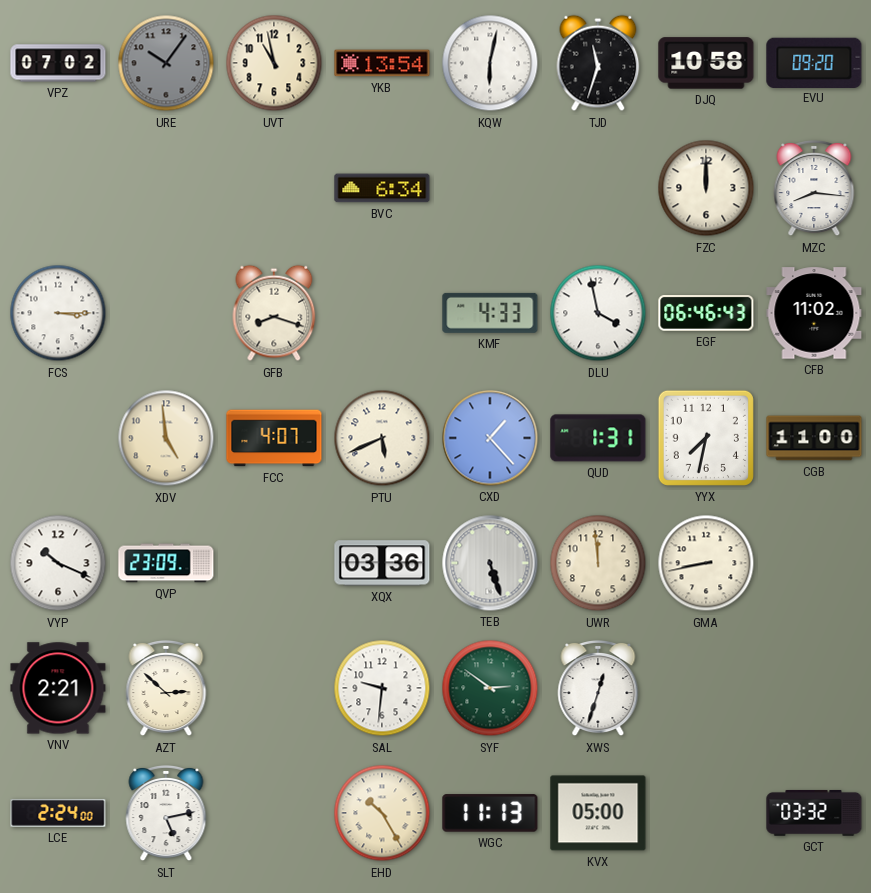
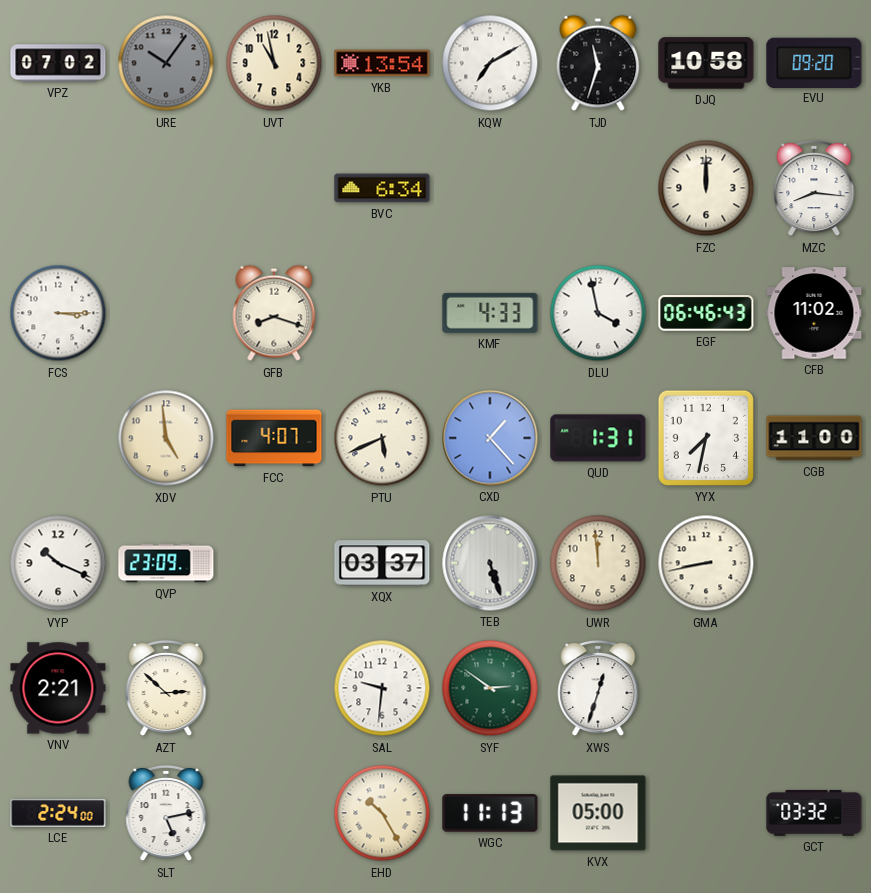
KQW: 6:02 -> 7:10 (490, 63)
XQX: 03:36 -> 03:37 (382, 563)
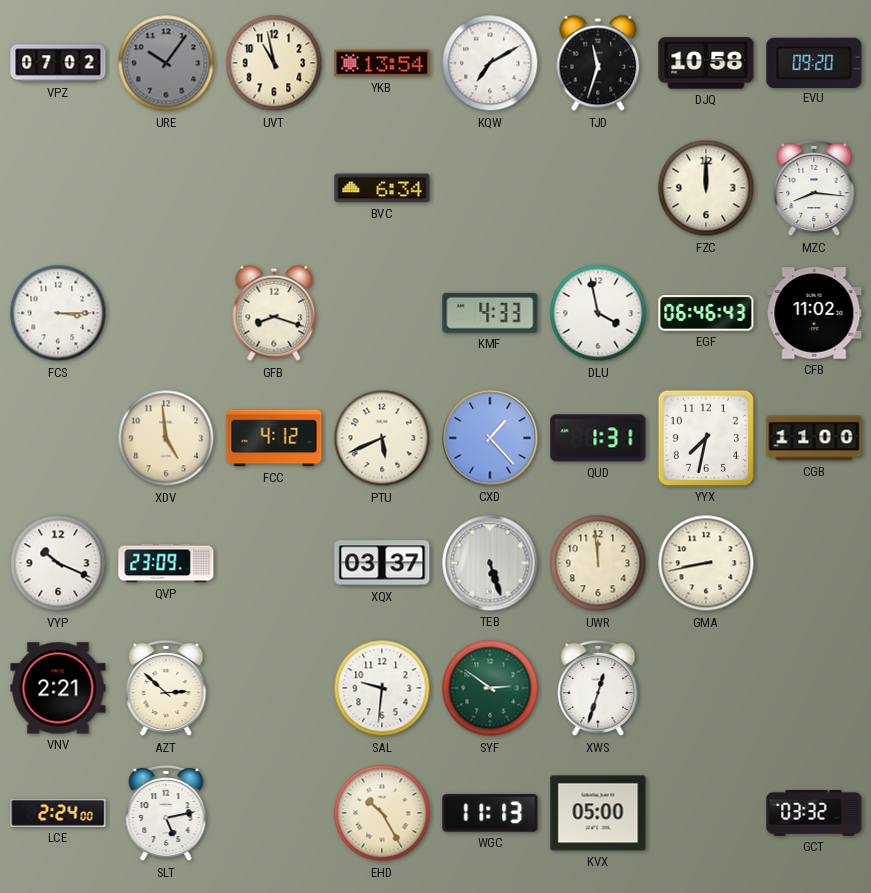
FCC: 4:07 -> 4:12 (274, 438)
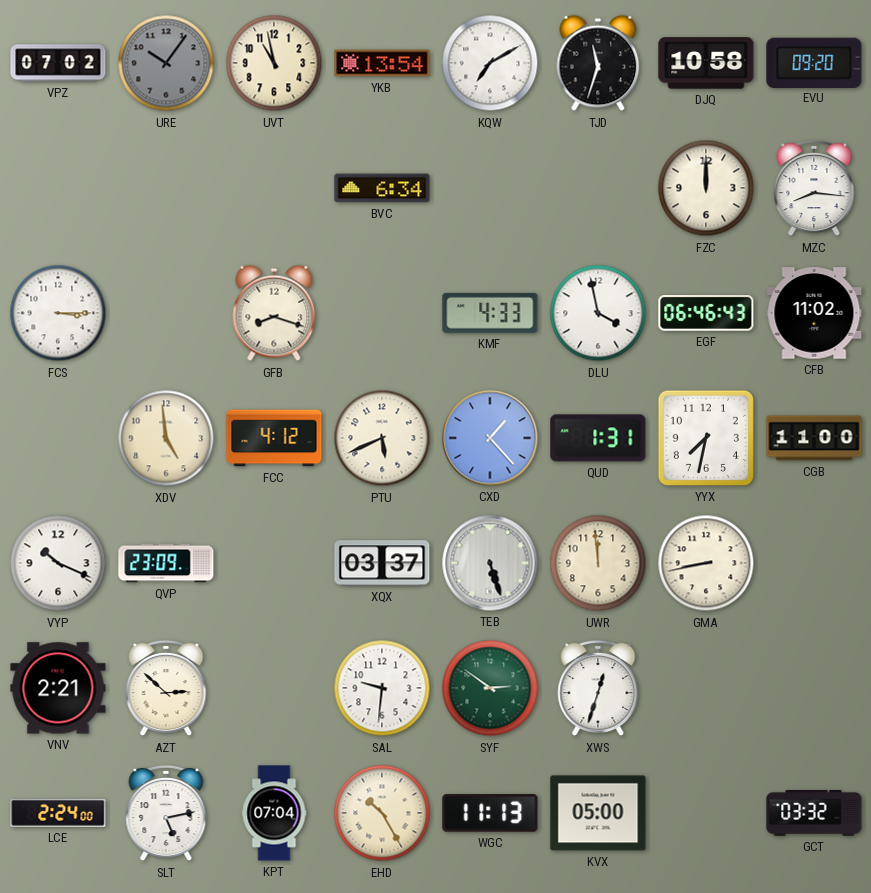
KPT: none -> 07:04 (274, 813)
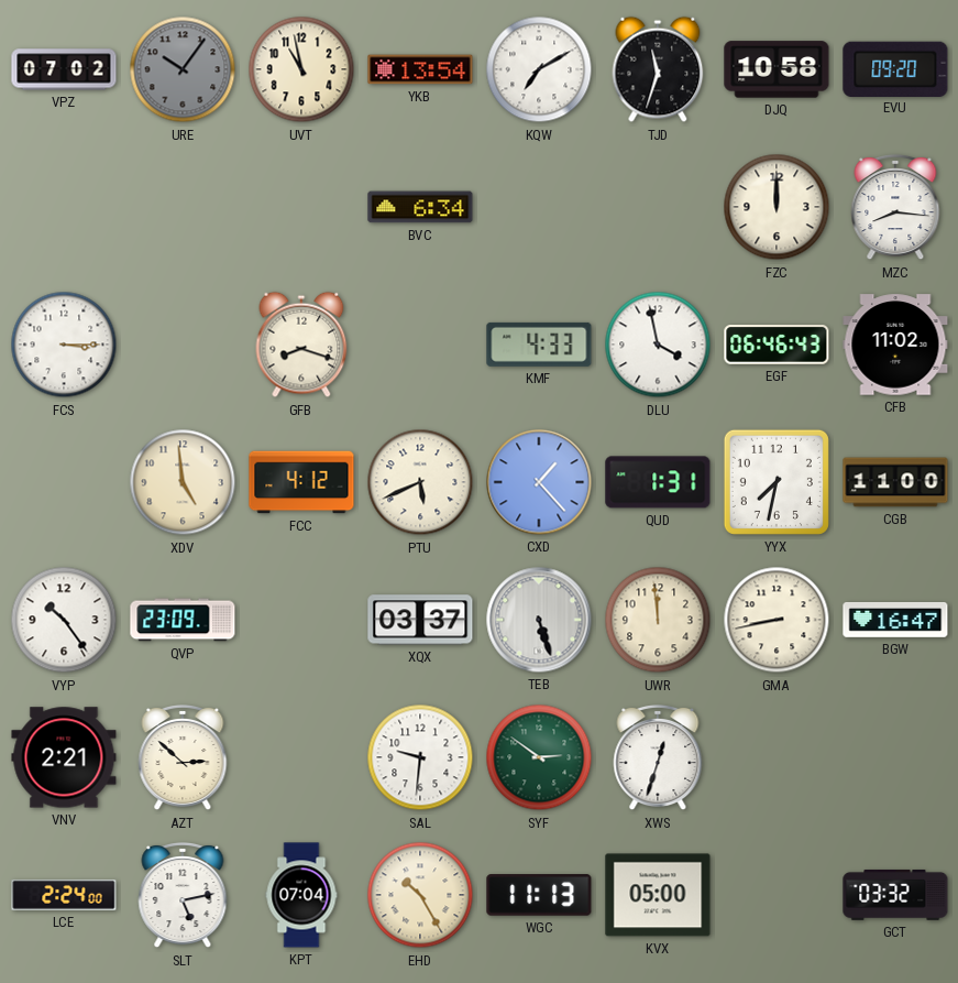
VYP: 10:19 -> 10:24 (64, 620)
BGW: none -> 16:47 (895, 620)
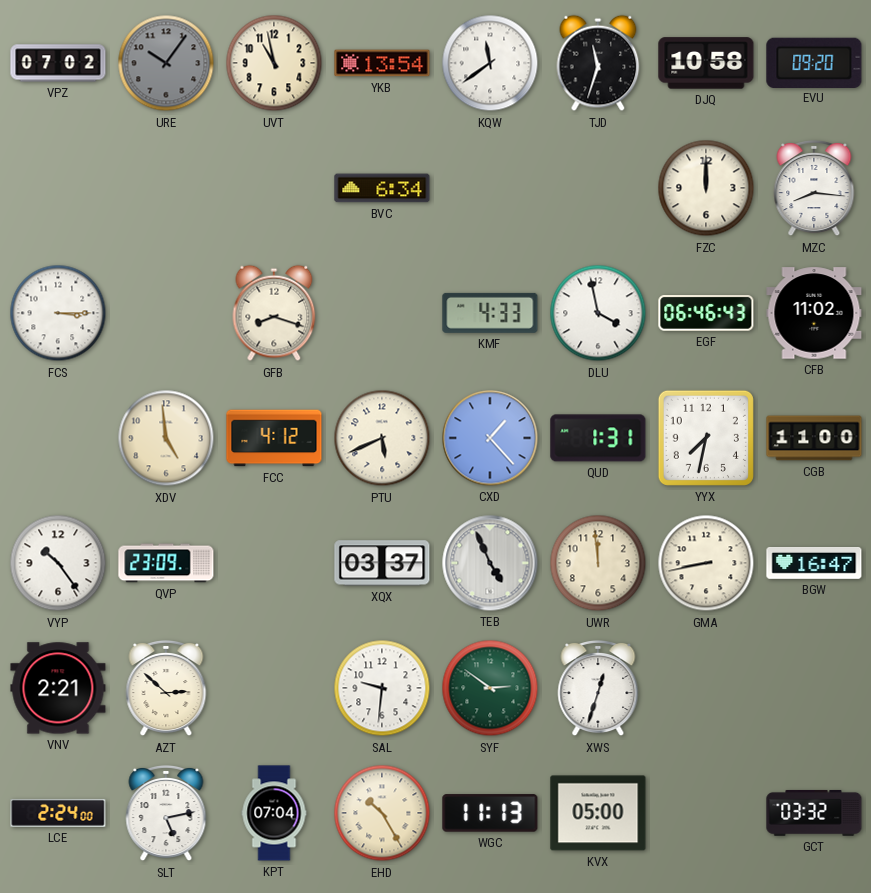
KQW: 7:10 -> 11:39 (490, 63)
TEB: 5:27 -> 4:56 (490, 563)
